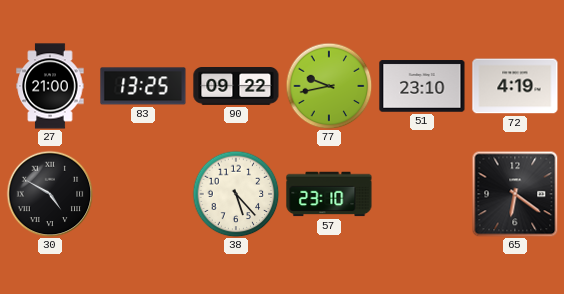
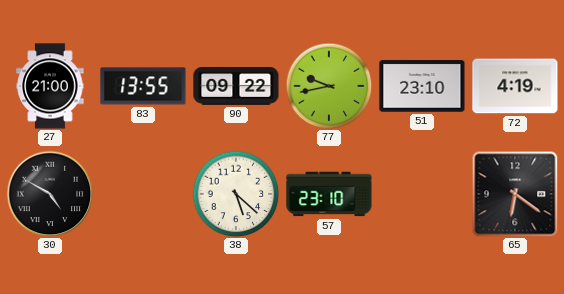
83: 13:25 -> 13:55 (143, 86)
38: 5:23 -> 5:22 (236, 194)
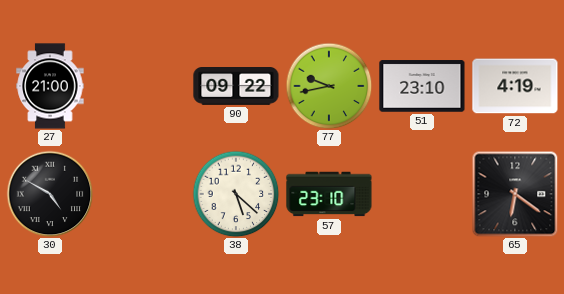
83: 13:55 -> none (143, 86)
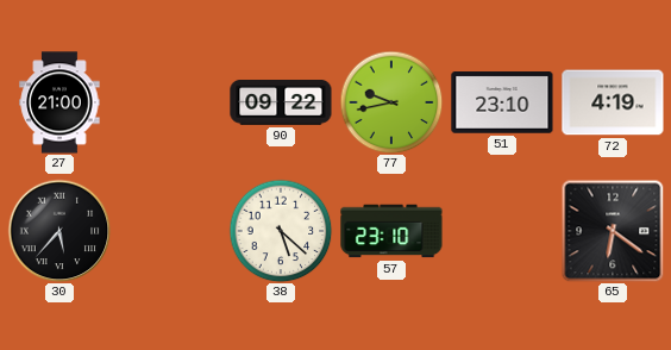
30: 4:50 -> 5:37 (59, 231)
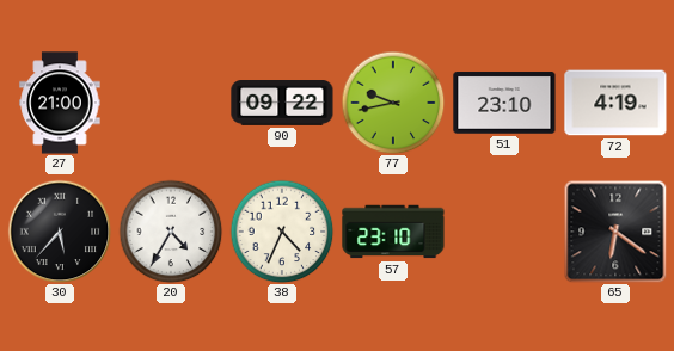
20: none -> 4:35 (171, 232)
38: 5:22 -> 4:34 (282, 232)
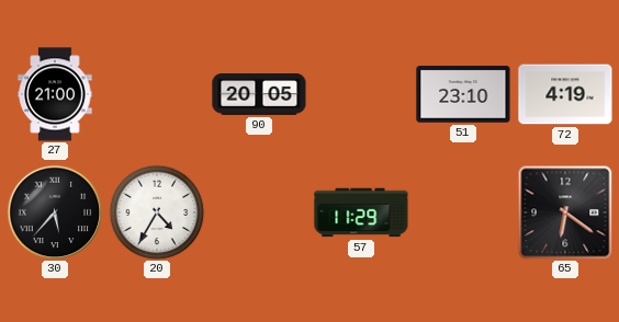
90: 09:22 -> 20:05 (259, 95)
77: 9:43 -> none (393, 103)
38: 4:34 -> none (282, 232)
57: 23:10 -> 11:29 (361, 212)
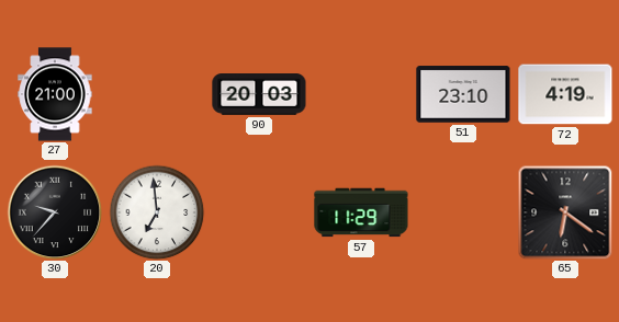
90: 20:05 -> 20:03 (259, 95)
30: 5:37 -> 9:37 (55, 212)
20: 4:35 -> 6:59 (157, 212)
